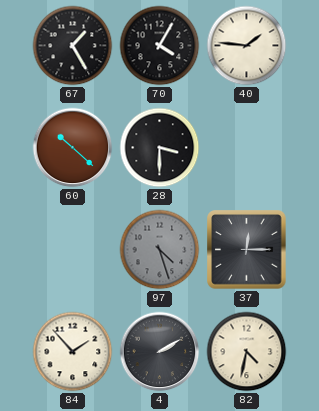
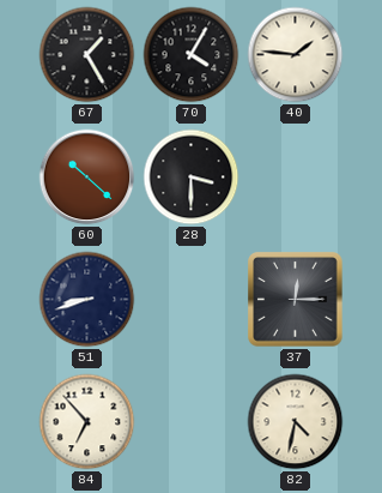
51: none -> 8:42 (87, 300)
97: 4:27 -> none (160, 250)
84: 1:53 -> 6:53 (87, 422)
4: 2:10 -> none (160, 352)
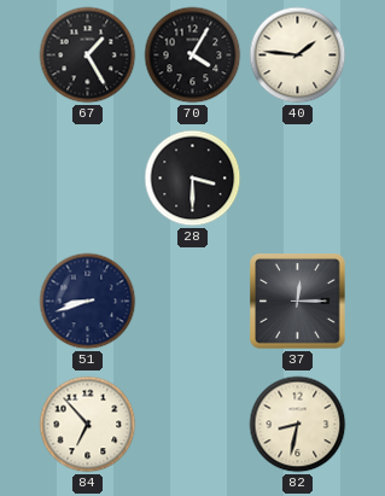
60: 10:22 -> none (87, 178)
82: 4:32 -> 8:32 (298, 425)
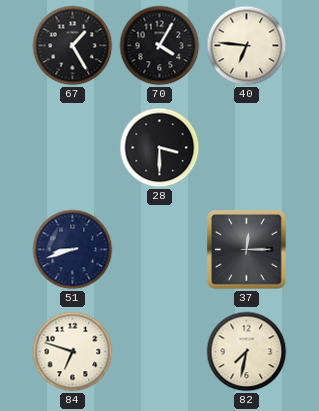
40: 1:46 -> 6:46 (247, 46)
84: 6:53 -> 6:48 (73, 352)
82: 8:32 -> 7:32 (247, 352)
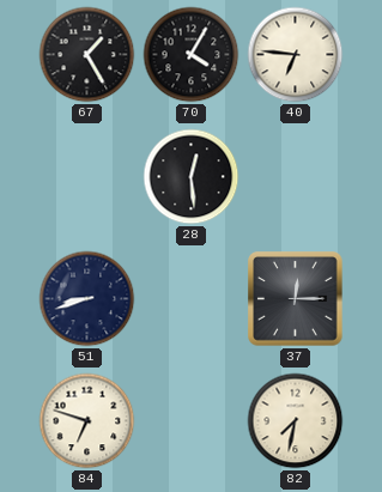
28: 3:30 -> 12:29 (192, 177)
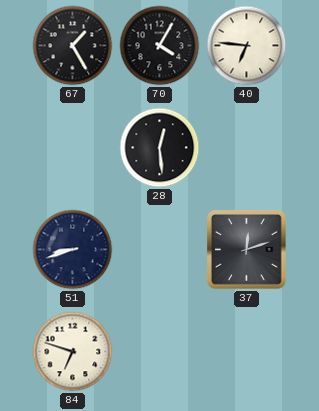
37: 12:15 -> 12:12 (247, 250)
82: 7:32 -> none (296, 421)
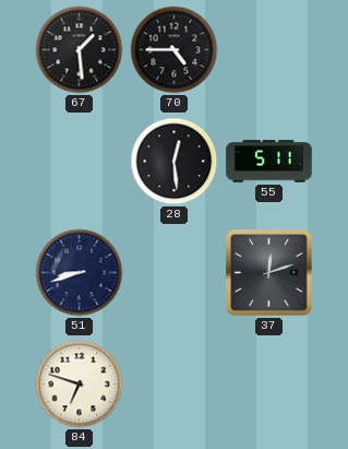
67: 1:25 -> 1:29 (80, 50)
70: 4:05 -> 4:45 (175, 50)
40: 6:46 -> none (247, 46)
55: none -> 5:11 (269, 162)
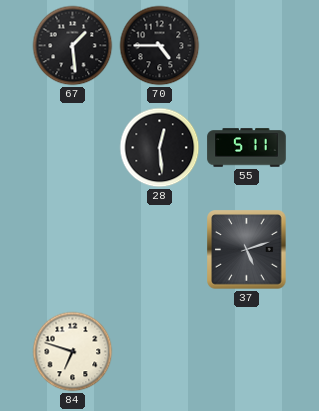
51: 8:42 -> none (80, 273)
37: 12:12 -> 5:12 (247, 250)
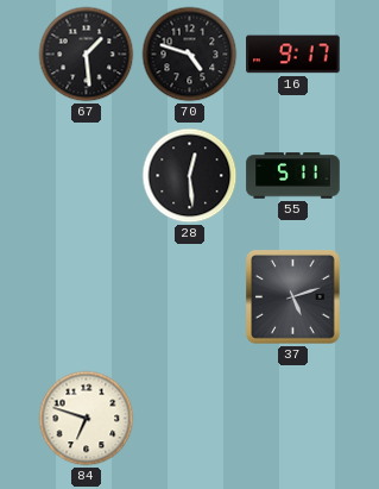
70: 4:45 -> 4:48 (190, 55)
16: none -> 9:17 (293, 55)
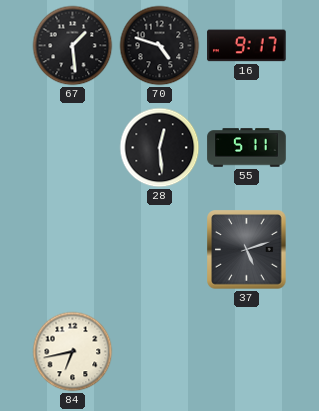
84: 6:48 -> 6:43 (73, 352)
